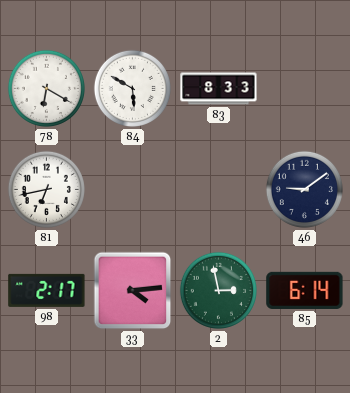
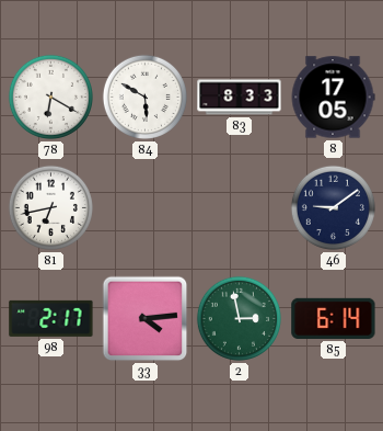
8: none -> 17:05 (333, 98)
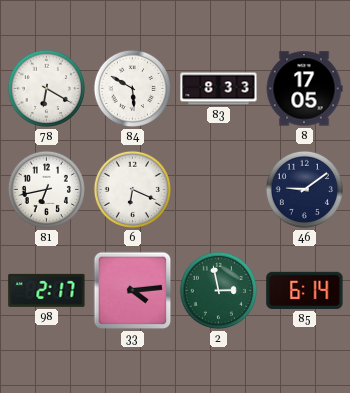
6: none -> 6:19 (132, 189)
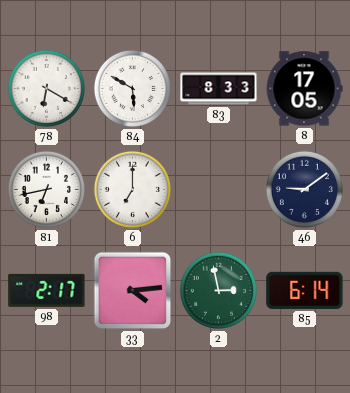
6: 6:19 -> 7:00 (132, 189)
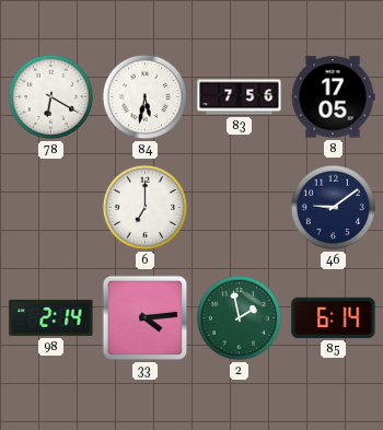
84: 5:50 -> 5:32 (144, 96)
83: 8:33 -> 7:56 (240, 97)
81: 6:43 -> none (46, 189)
98: 2:17 -> 2:14 (51, 317)
2: 2:58 -> 1:58 (239, 317)
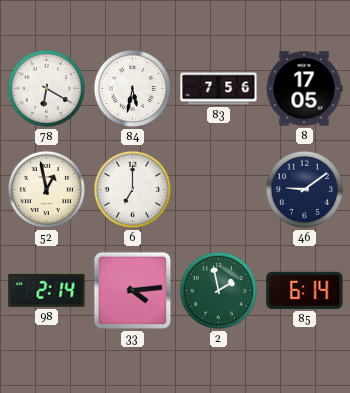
52: none -> 12:58 (46, 189)
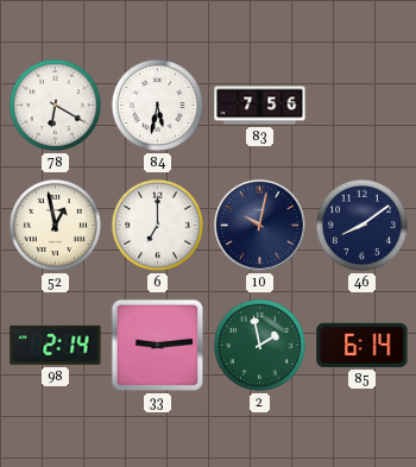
8: 17:05 -> none (304, 89)
10: none -> 10:02 (260, 226)
46: 9:09 -> 8:09 (361, 225)
33: 4:14 -> 9:14 (158, 346)
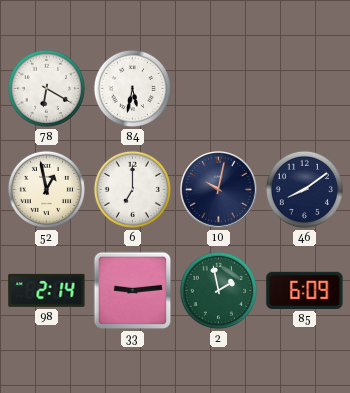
83: 7:56 -> none (260, 106)
85: 6:14 -> 6:09 (305, 290)
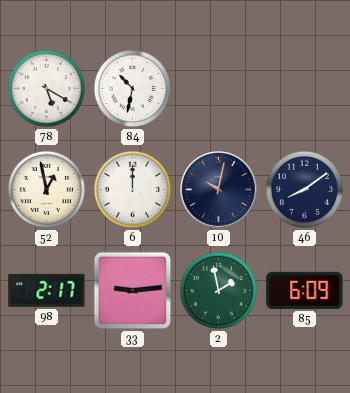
78: 6:20 -> 5:20 (46, 88)
84: 5:32 -> 10:32 (132, 88)
6: 7:00 -> 12:00 (132, 189)
98: 2:14 -> 2:17 (47, 290)
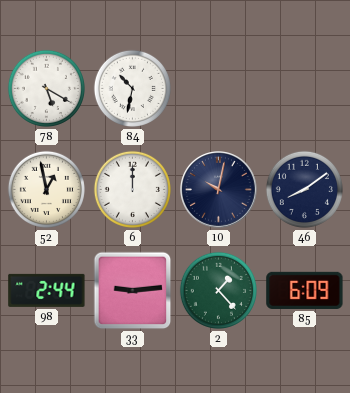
98: 2:17 -> 2:44 (47, 290)
2: 1:58 -> 1:23 (218, 290)
